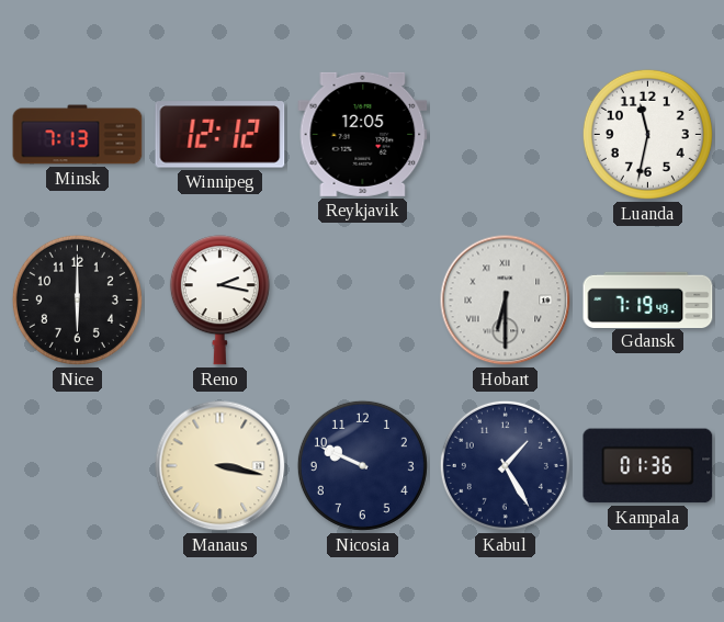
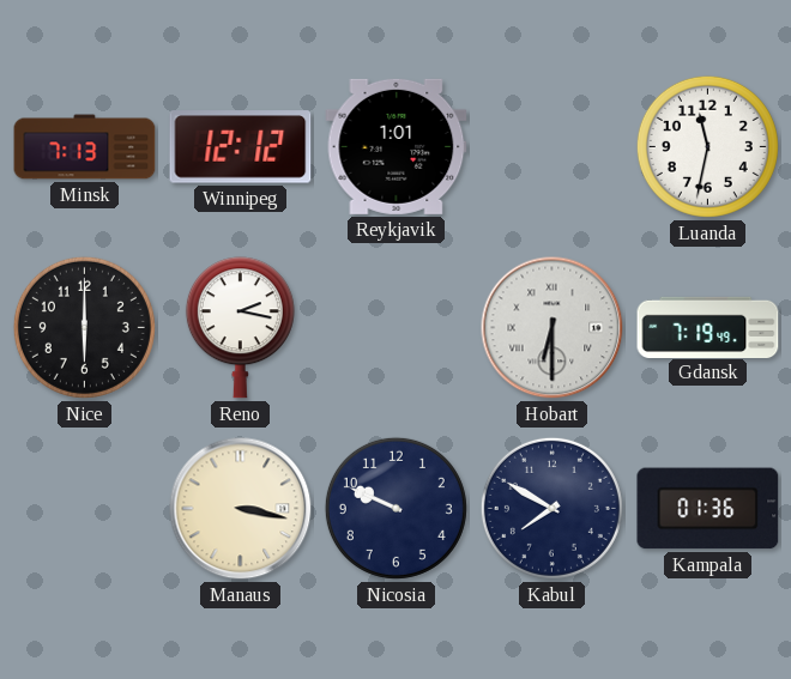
Reykjavik: 12:05 -> 1:01 (397, 146)
Kabul: 1:25 -> 7:50 (551, 508)
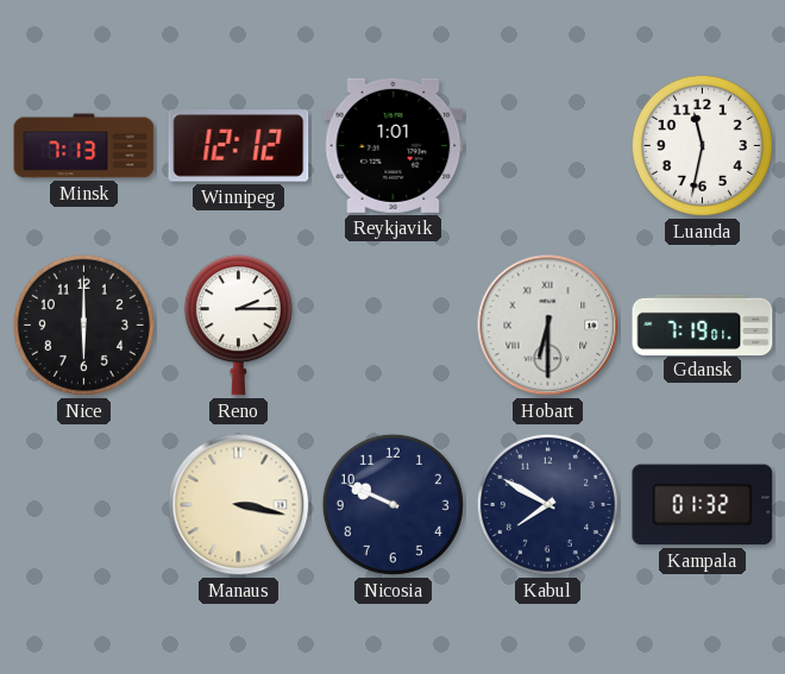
Reno: 2:17 -> 2:15 (238, 326)
Gdansk: 7:19:49 -> 7:19:01 (703, 325)
Kampala: 01:36 -> 01:32 (703, 505)
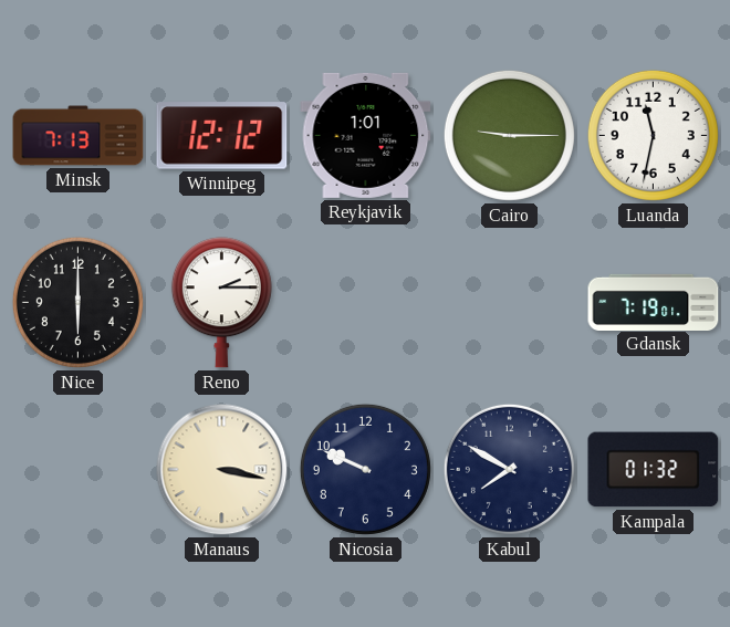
Cairo: none -> 9:15 (509, 135)
Hobart: 6:30 -> none (548, 326)
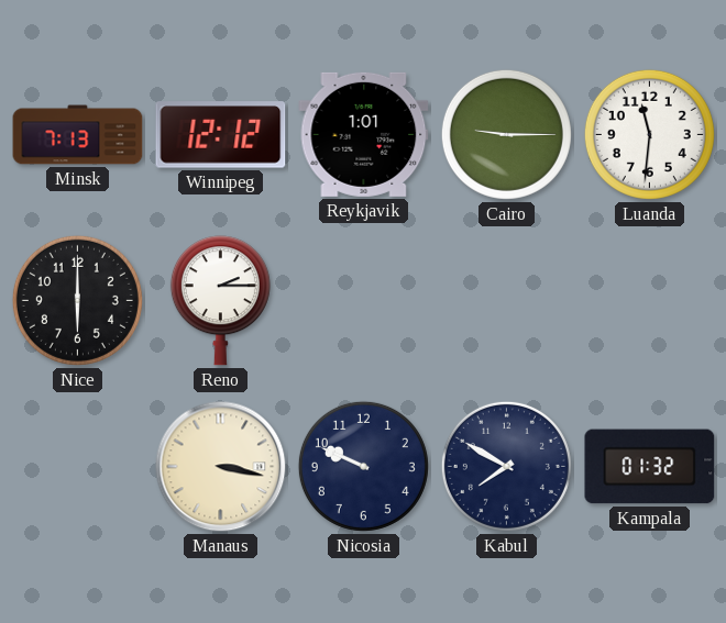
Luanda: 11:32 -> 11:31 (649, 134)
Gdansk: 7:19 -> none (654, 302)
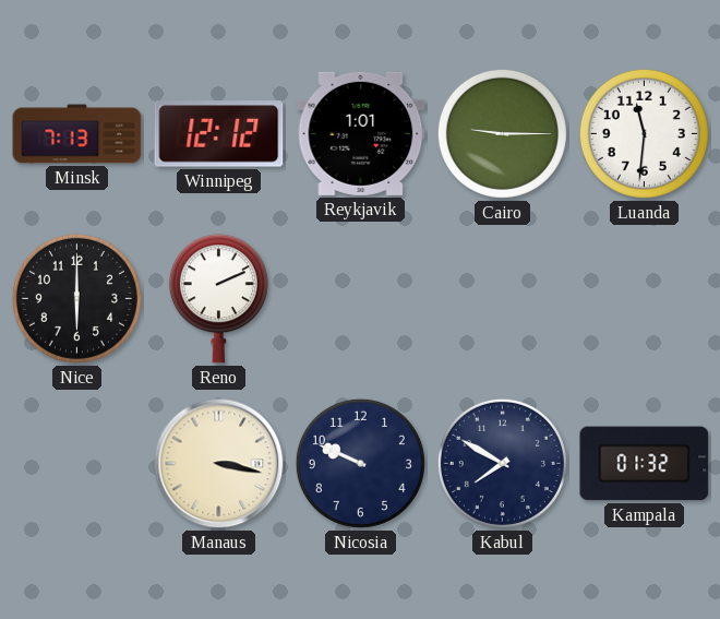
Reno: 2:15 -> 2:11 (218, 299)
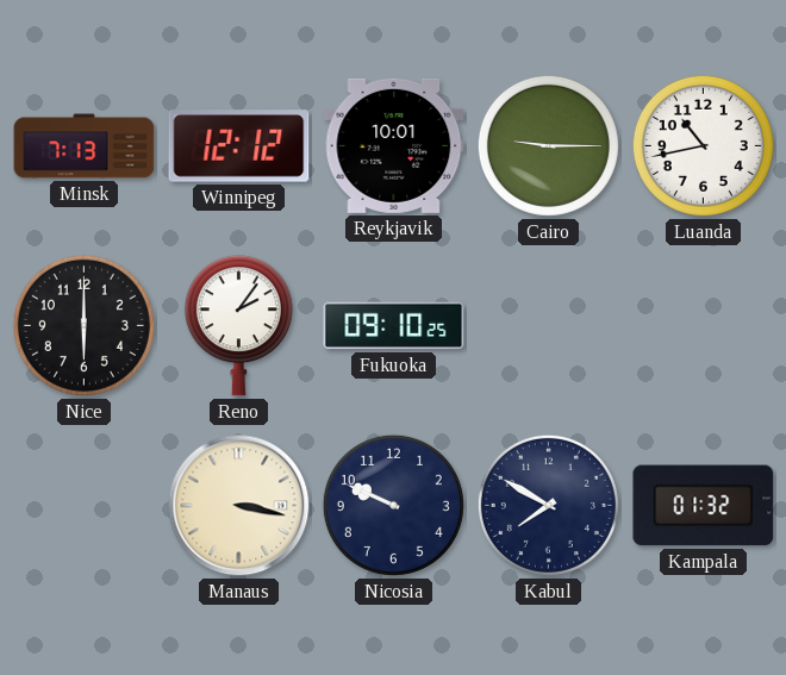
Reykjavik: 1:01 -> 10:01 (394, 145)
Luanda: 11:31 -> 10:43 (703, 145)
Reno: 2:11 -> 2:06 (238, 326)
Fukuoka: none -> 09:10 (394, 326)
